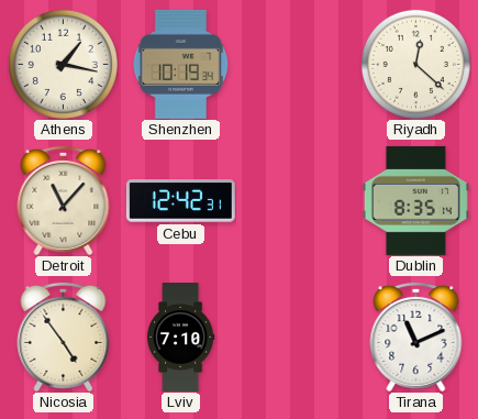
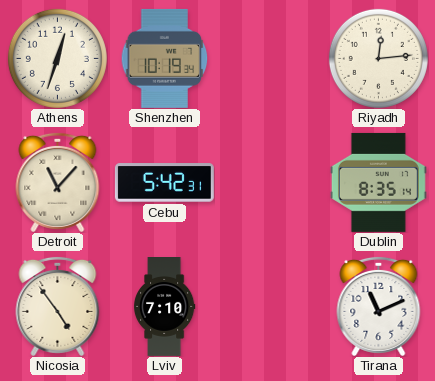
Athens: 1:17 -> 12:33 (57, 58)
Riyadh: 12:22 -> 12:14 (378, 58)
Cebu: 12:42 -> 5:42 (164, 183)
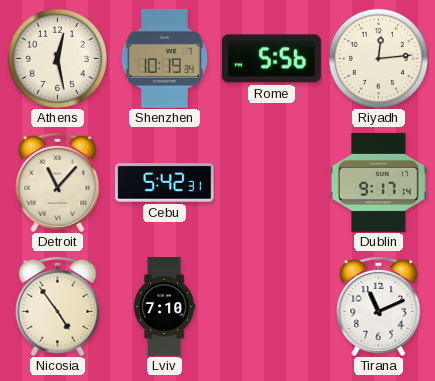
Athens: 12:33 -> 12:28 (57, 58)
Rome: none -> 5:56 (271, 59)
Dublin: 8:35 -> 9:17 (378, 182)
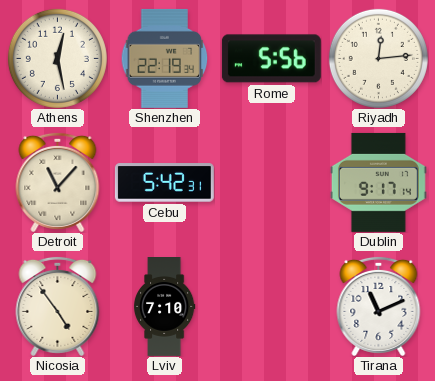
Shenzhen: 10:19 -> 22:19 (165, 58)
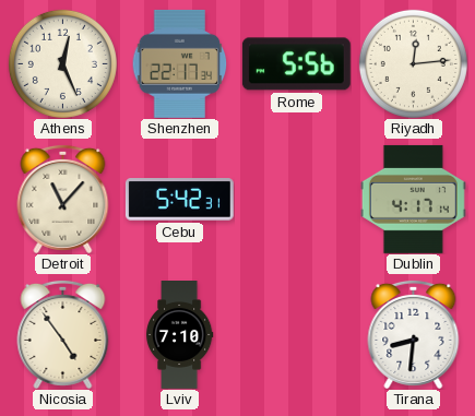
Athens: 12:28 -> 12:26 (62, 63)
Shenzhen: 22:19 -> 22:17 (180, 63)
Dublin: 9:17 -> 4:17 (413, 199)
Tirana: 11:11 -> 8:31 (414, 334)
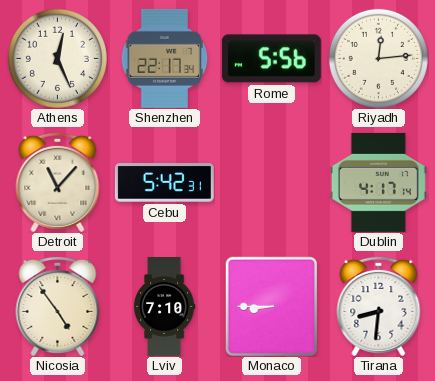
Monaco: none -> 8:45 (271, 306)
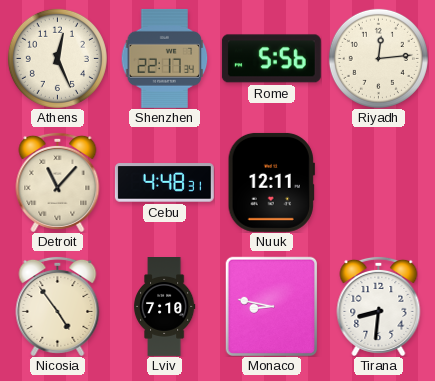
Cebu: 5:42 -> 4:48 (164, 183)
Nuuk: none -> 12:11 (271, 182)
Dublin: 4:17 -> none (378, 182)
Monaco: 8:45 -> 8:47 (271, 306)
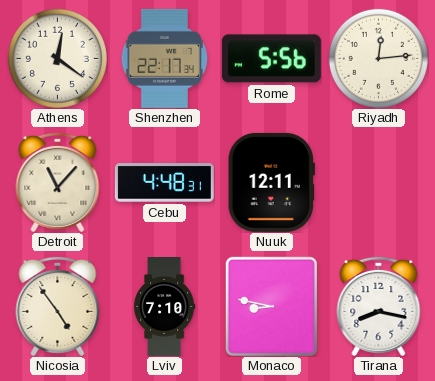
Athens: 12:26 -> 12:21 (57, 58)
Tirana: 8:31 -> 8:17 (379, 306)
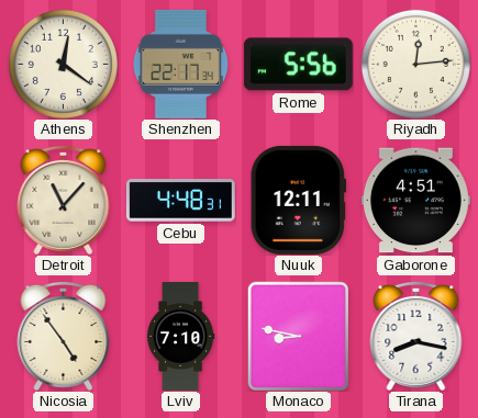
Gaborone: none -> 4:51 (415, 201)
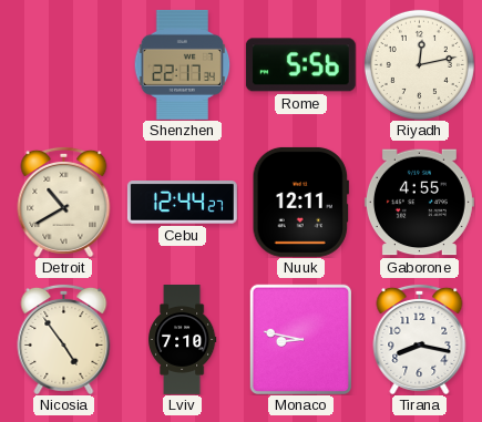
Athens: 12:21 -> none (63, 64)
Riyadh: 12:14 -> 12:13 (419, 64)
Detroit: 11:07 -> 10:40 (64, 202)
Cebu: 4:48 -> 12:44 (182, 203)
Gaborone: 4:51 -> 4:55 (419, 203)
